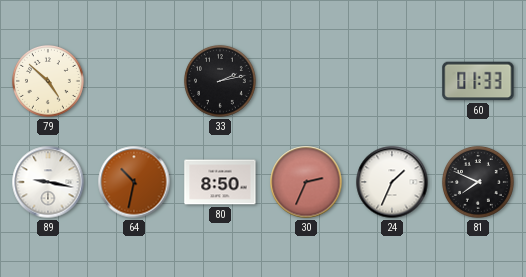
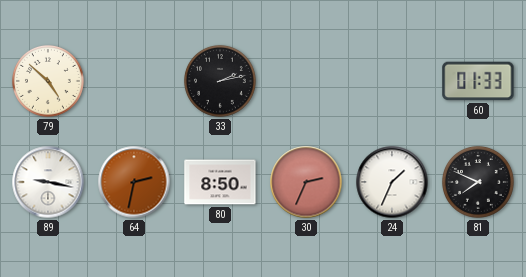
64: 10:32 -> 2:32 (134, 182)
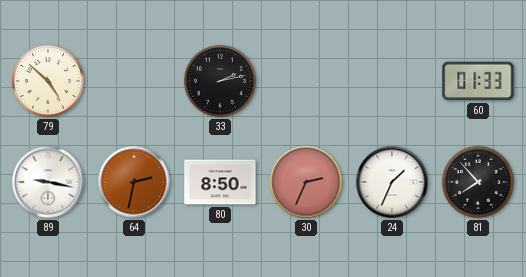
81: 7:49 -> 7:53 (478, 182)
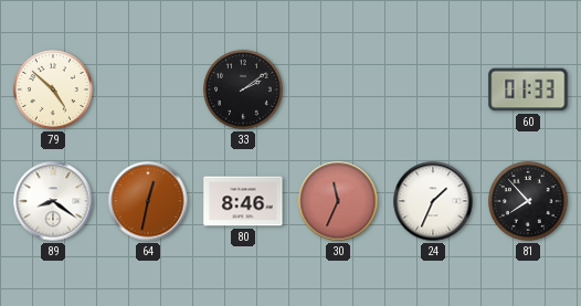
33: 2:13 -> 2:09 (243, 89)
89: 9:17 -> 8:21 (53, 201)
64: 2:32 -> 12:32 (148, 201)
80: 8:50 -> 8:46 (243, 201)
30: 2:34 -> 11:34 (338, 201)
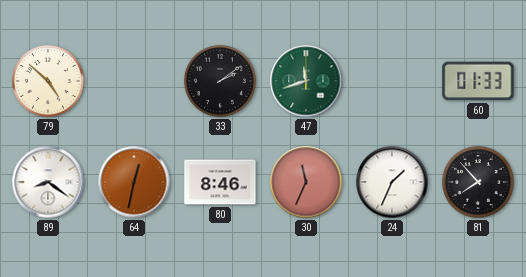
47: none -> 11:42 (306, 81)
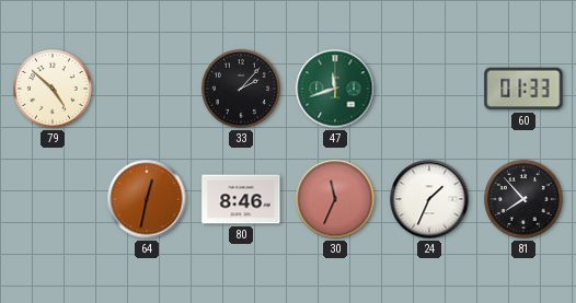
33: 2:09 -> 2:07 (241, 89)
89: 8:21 -> none (48, 182)
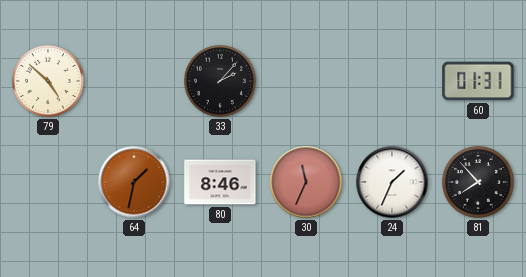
47: 11:42 -> none (335, 89)
60: 01:33 -> 01:31 (478, 81)
64: 12:32 -> 1:32 (134, 182)
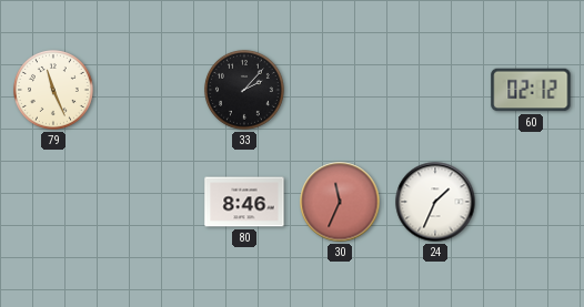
79: 4:52 -> 11:26 (53, 90)
60: 01:31 -> 02:12 (531, 90)
64: 1:32 -> none (134, 182)
81: 7:53 -> none (478, 182)
